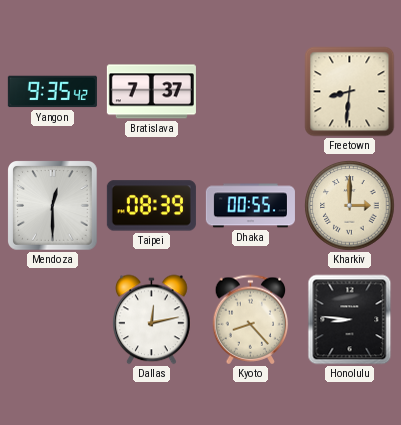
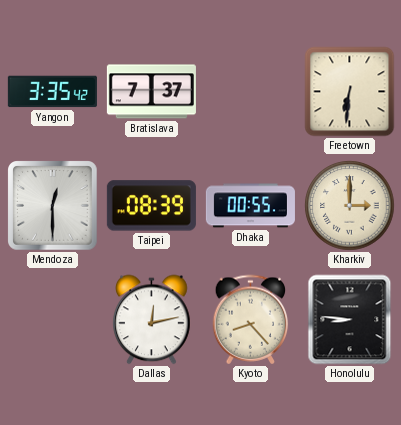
Yangon: 9:35 -> 3:35 (52, 92)
Freetown: 8:31 -> 6:31 (350, 92)
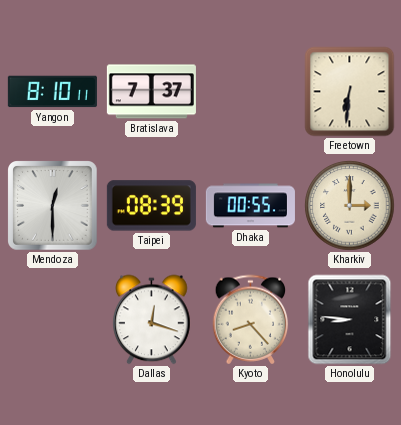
Yangon: 3:35 -> 8:10 (52, 92)
Dallas: 12:13 -> 12:18 (152, 320)
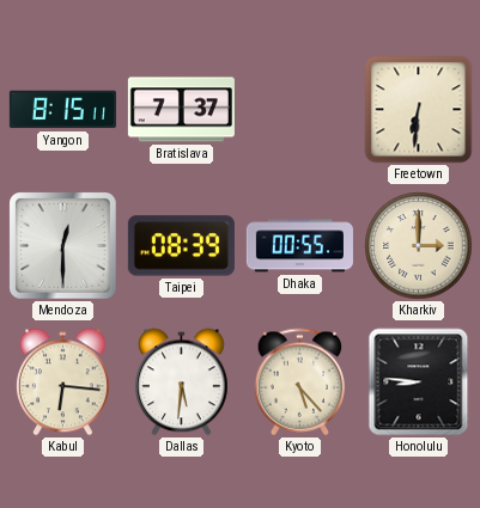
Yangon: 8:10 -> 8:15 (62, 110)
Kabul: none -> 6:16 (63, 382)
Dallas: 12:18 -> 5:31 (182, 382)
Kyoto: 8:23 -> 5:23 (300, 382)
